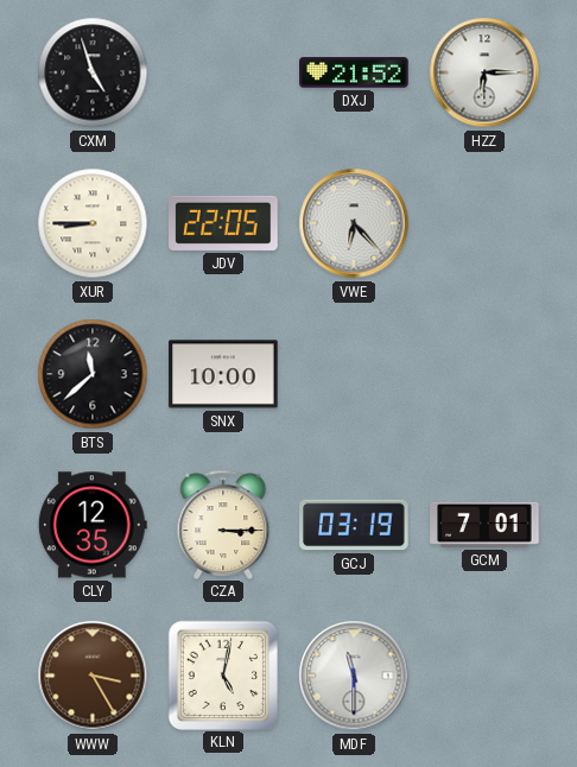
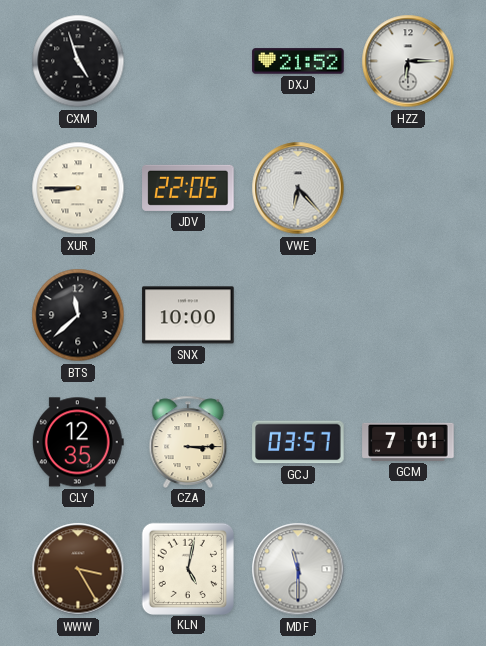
GCJ: 03:19 -> 03:57 (298, 442)
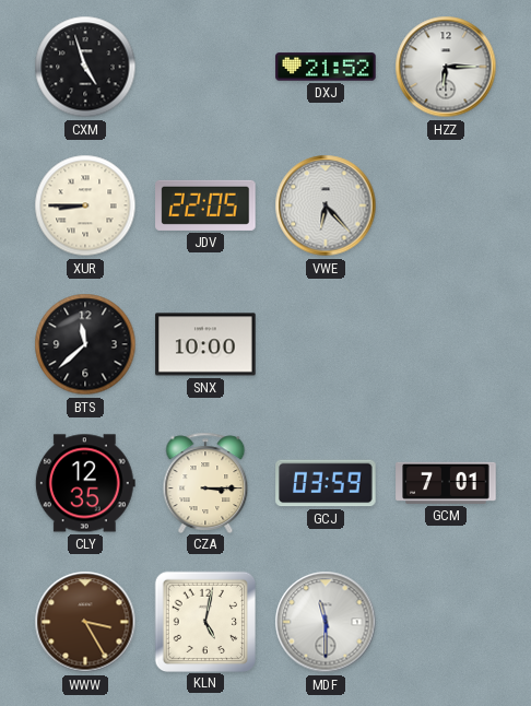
GCJ: 03:57 -> 03:59 (326, 483)
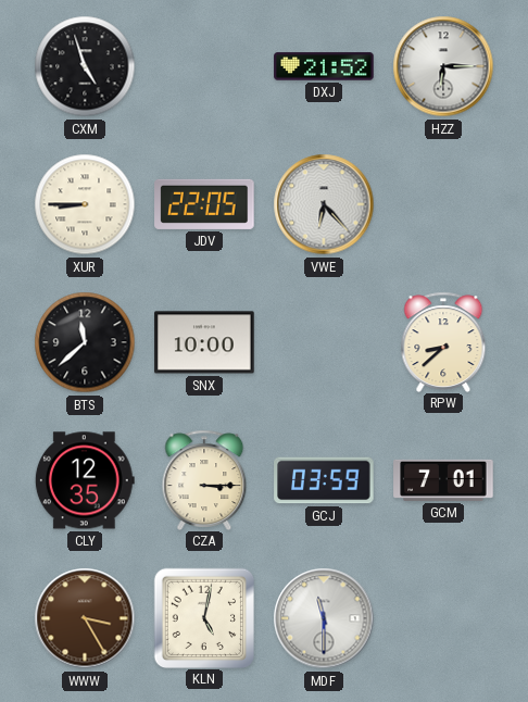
RPW: none -> 8:38 (443, 341)
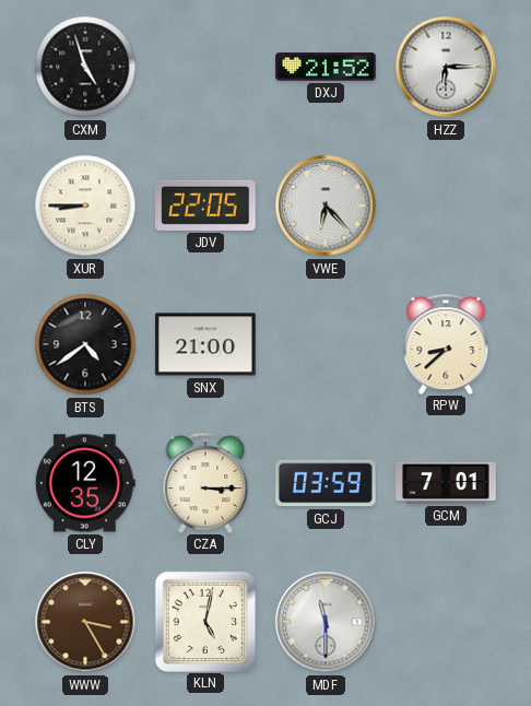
BTS: 11:38 -> 4:39 (85, 344)
SNX: 10:00 -> 21:00 (205, 344)
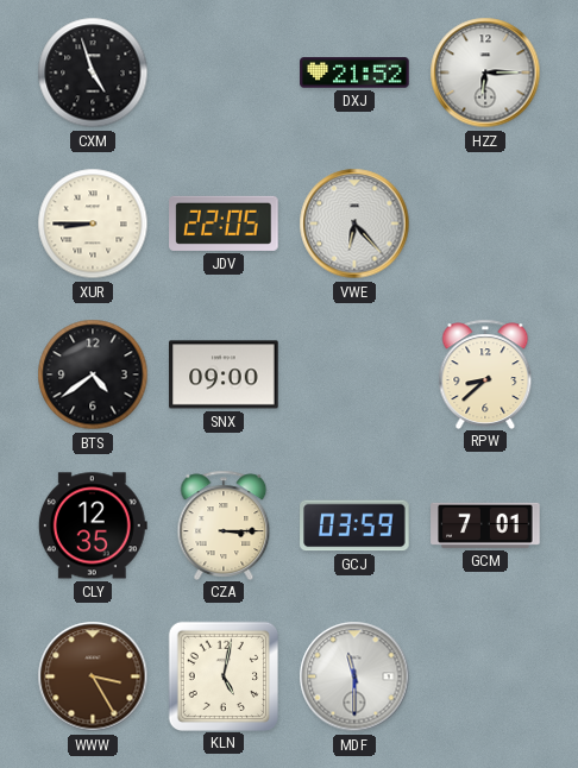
SNX: 21:00 -> 09:00 (224, 374)
